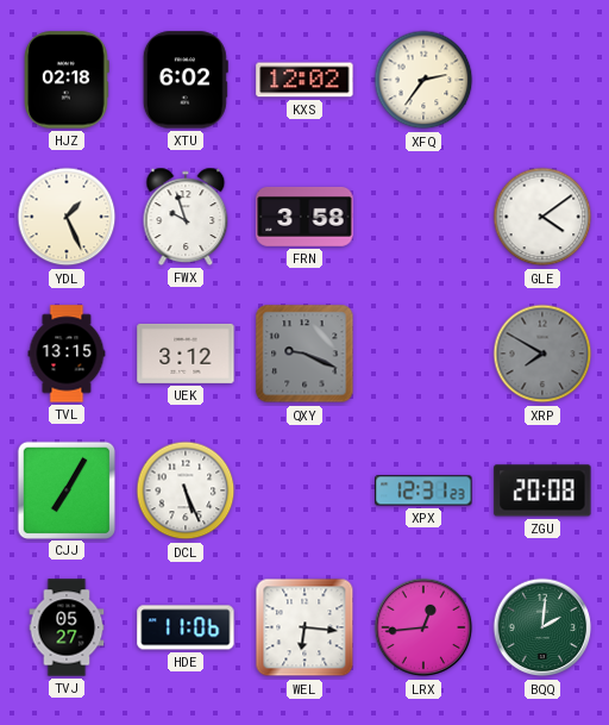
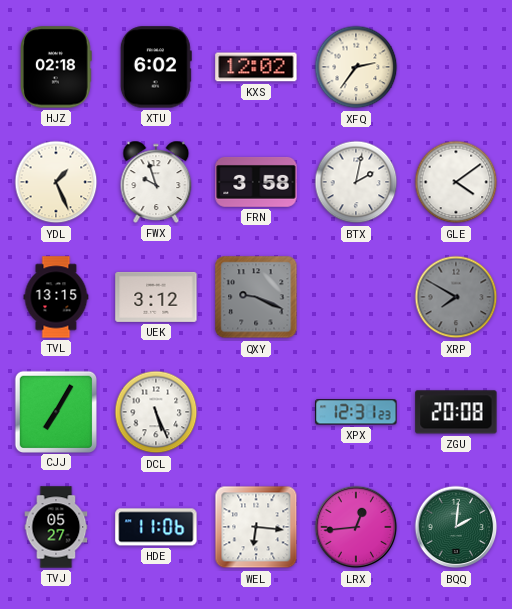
BTX: none -> 2:02 (356, 182)
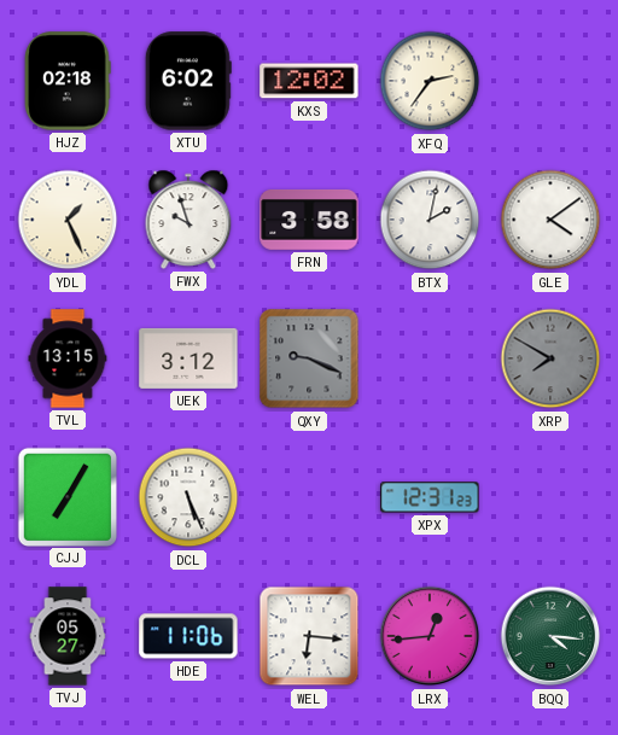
ZGU: 20:08 -> none (456, 412)
BQQ: 2:01 -> 4:16 (550, 636)
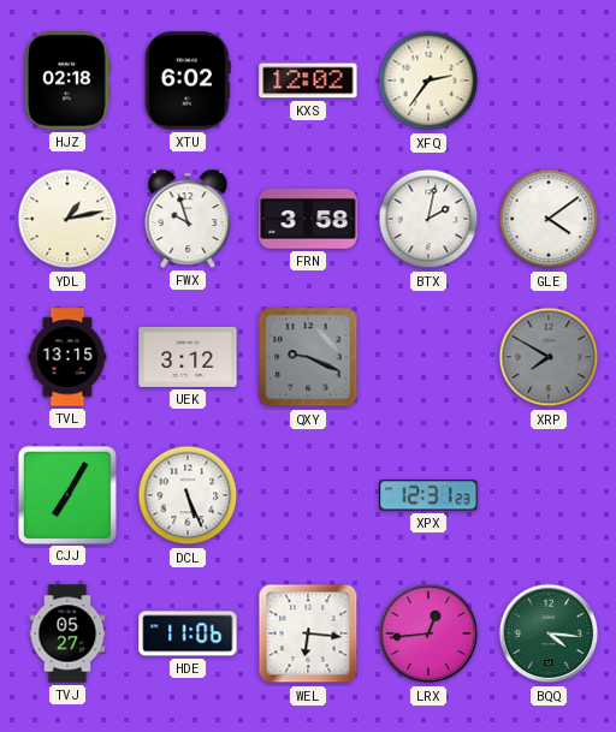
YDL: 1:26 -> 1:13 (67, 219)
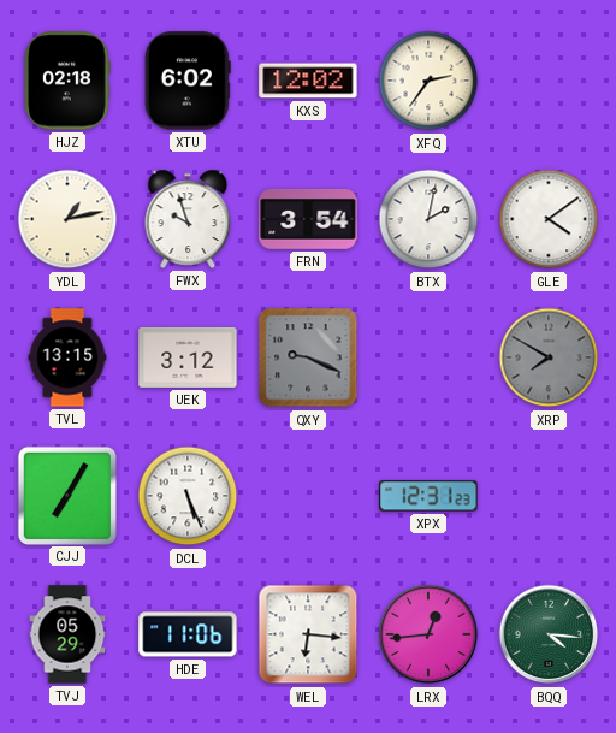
FRN: 3:58 -> 3:54 (308, 219)
TVJ: 05:27 -> 05:29 (67, 634)
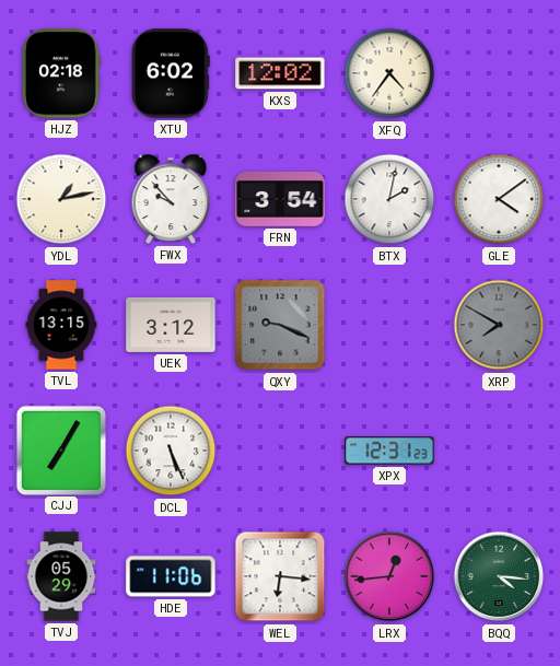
XFQ: 2:36 -> 4:36 (389, 73)
FWX: 9:57 -> 9:53 (171, 199)
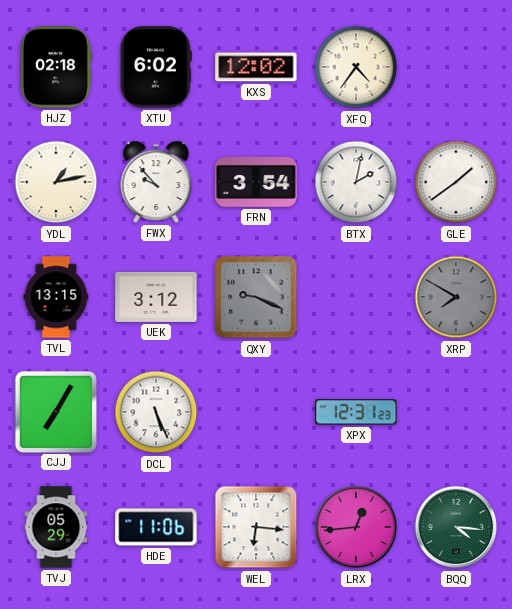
GLE: 4:09 -> 1:39 (456, 182)
